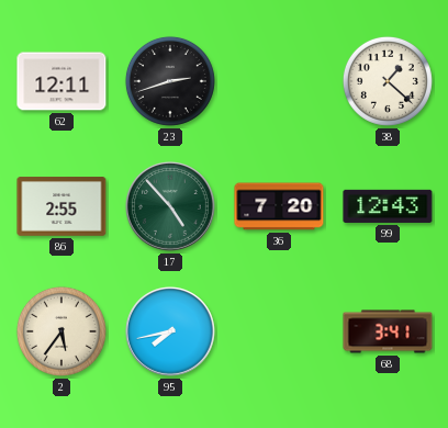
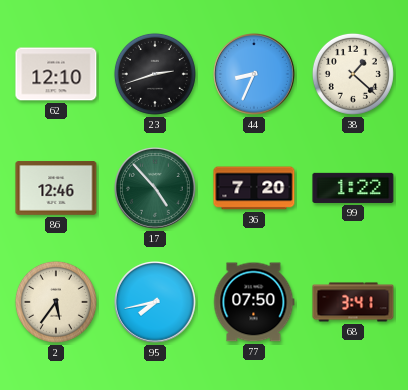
62: 12:11 -> 12:10 (56, 74)
44: none -> 8:34 (255, 75)
86: 2:55 -> 12:46 (56, 188)
99: 12:43 -> 1:22 (353, 188)
77: none -> 07:50 (254, 302)
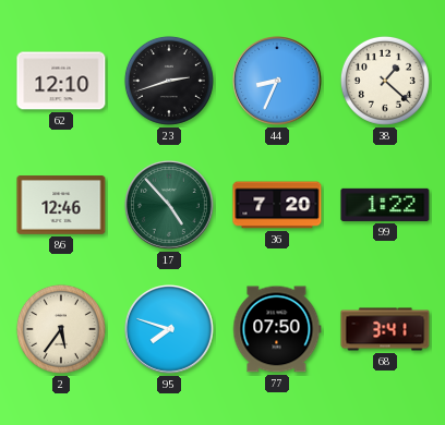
95: 7:43 -> 7:48 (170, 330)
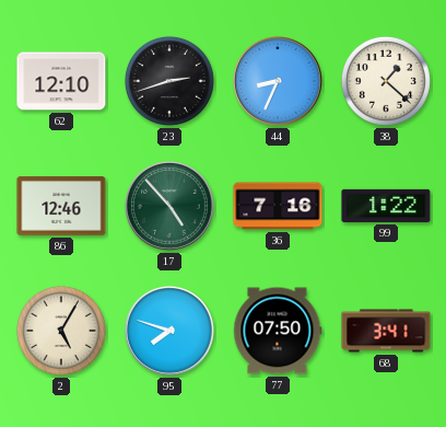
36: 7:20 -> 7:16 (278, 206)
2: 5:36 -> 5:05 (61, 331)
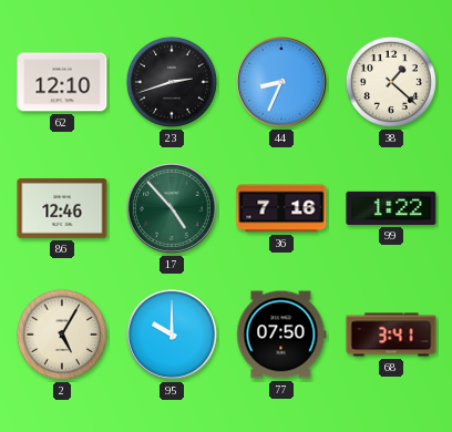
95: 7:48 -> 10:00 (173, 336)
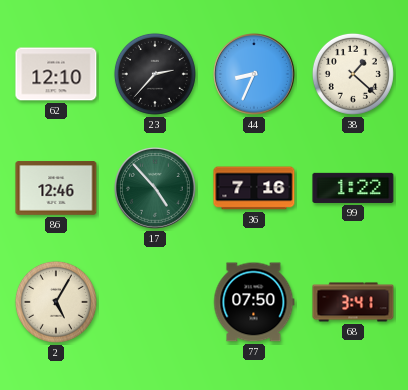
23: 2:42 -> 2:37 (155, 74)
95: 10:00 -> none (173, 336)
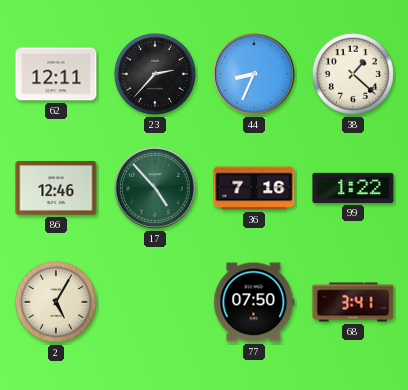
62: 12:10 -> 12:11 (56, 74)
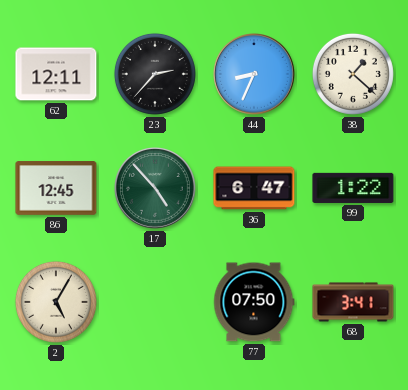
86: 12:46 -> 12:45 (56, 188)
36: 7:16 -> 6:47 (254, 188)
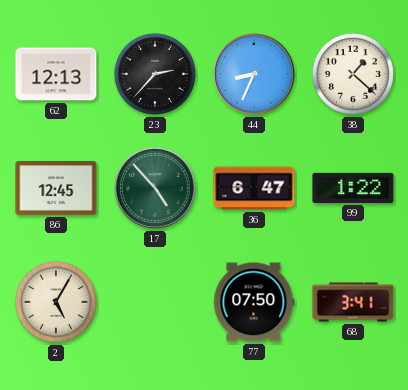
62: 12:11 -> 12:13 (56, 74)
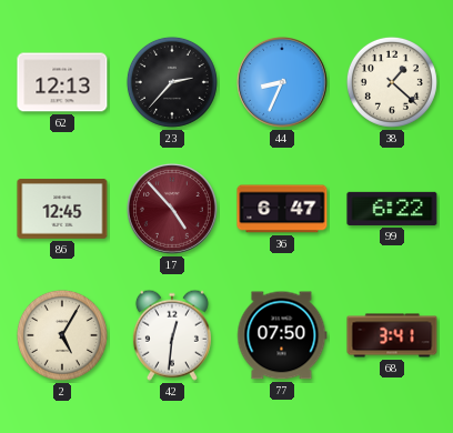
17 dial: green -> burgundy (173, 210)
99: 1:22 -> 6:22 (392, 209)
42: none -> 12:31 (172, 335)
